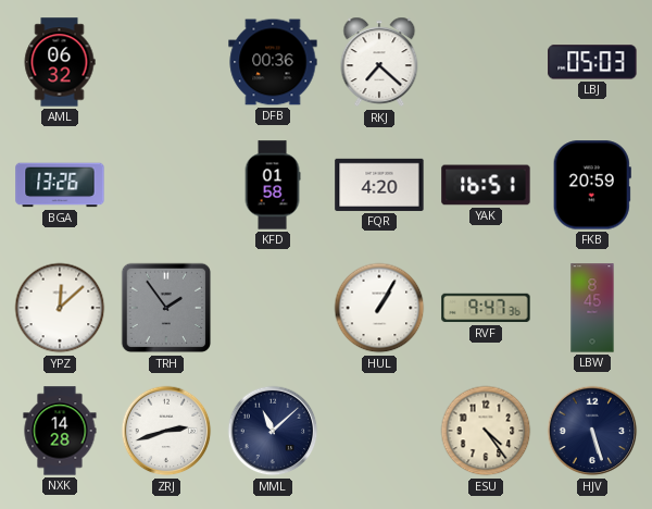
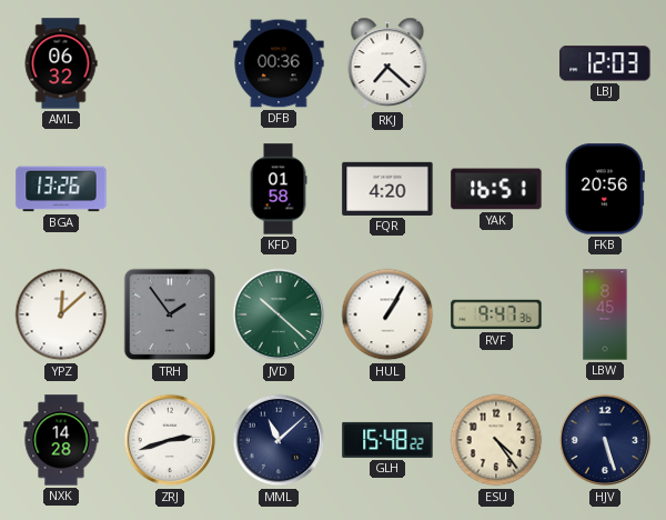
LBJ: 05:03 -> 12:03 (605, 63)
FKB: 20:59 -> 20:56 (605, 189)
JVD: none -> 10:22 (279, 314)
GLH: none -> 15:48 (387, 440)
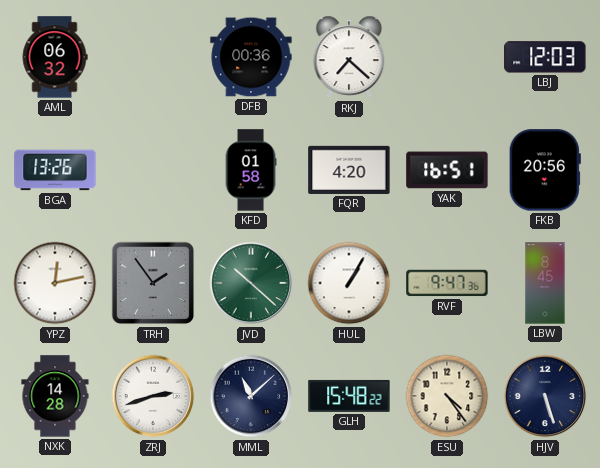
YPZ: 12:08 -> 12:13 (55, 283)
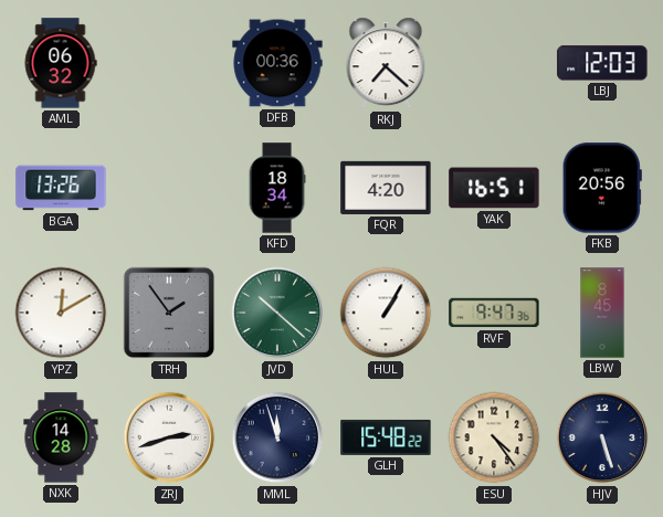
KFD: 01:58 -> 18:34 (277, 188)
YPZ: 12:13 -> 12:10 (61, 313)
MML: 11:08 -> 11:57 (277, 437)
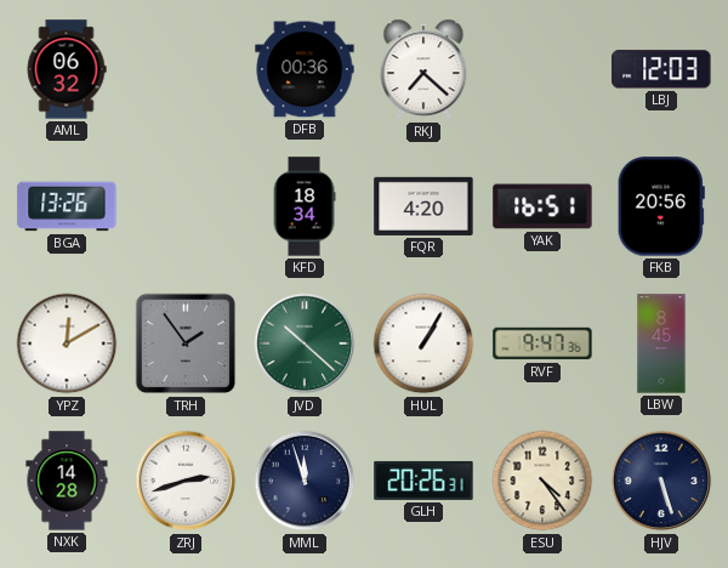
GLH: 15:48 -> 20:26 (423, 481)
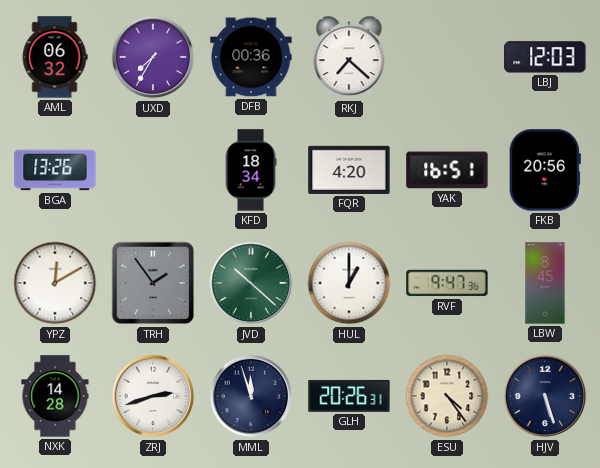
UXD: none -> 7:35 (153, 57)
HUL: 1:05 -> 1:00 (349, 283)
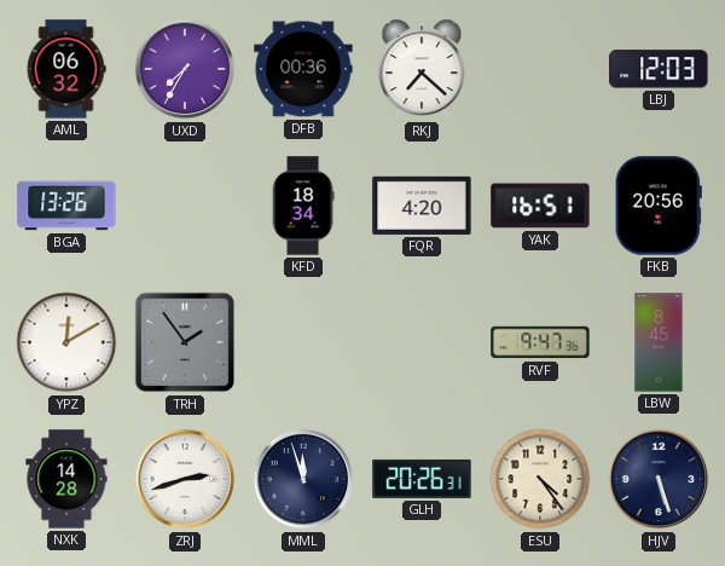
JVD: 10:22 -> none (251, 283)
HUL: 1:00 -> none (349, 283)
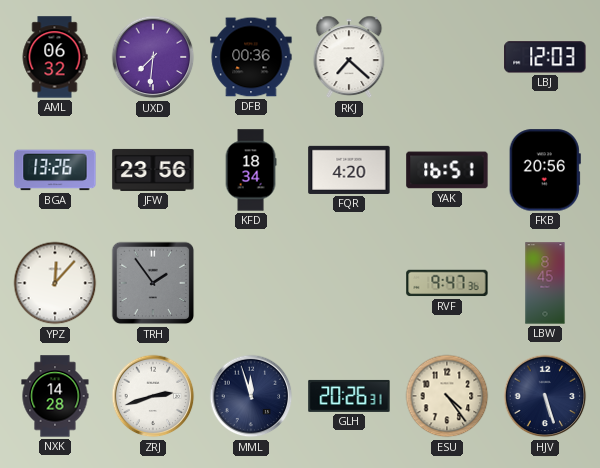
UXD: 7:35 -> 7:31 (153, 57)
JFW: none -> 23:56 (153, 170)
YPZ: 12:10 -> 12:07 (55, 283)
